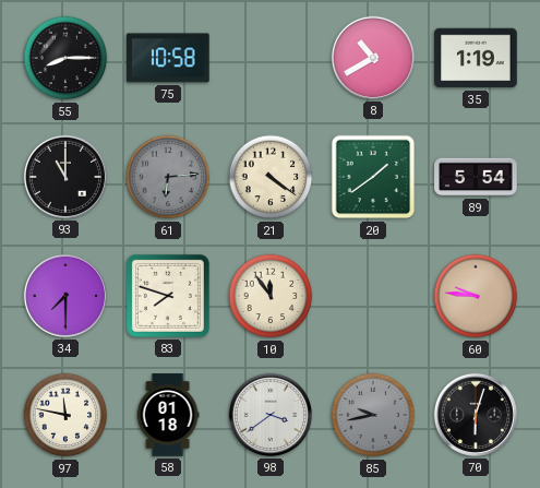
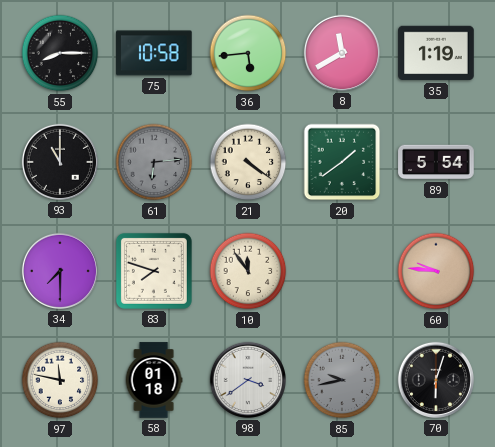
36: none -> 5:44 (248, 53)
8: 10:40 -> 11:40 (342, 53)
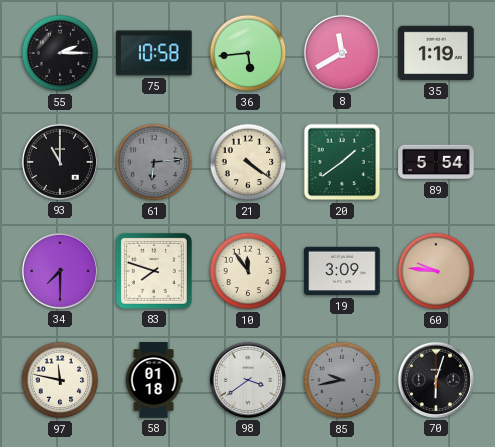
55: 8:15 -> 2:15 (60, 53)
19: none -> 3:09 (342, 271)
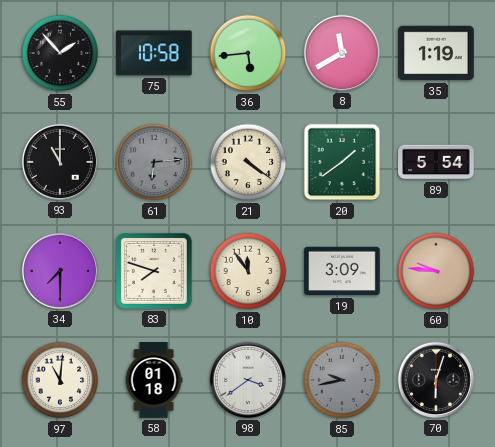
55: 2:15 -> 1:53 (60, 53)
97: 11:47 -> 11:01 (60, 380)
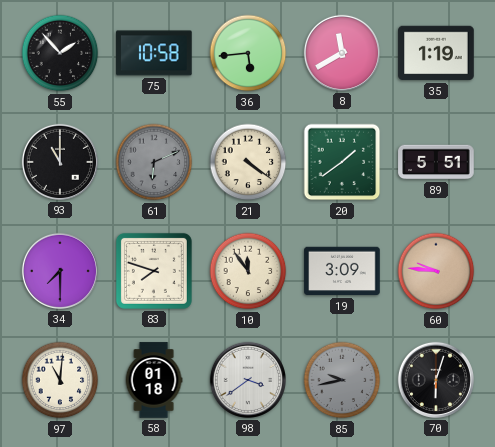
61: 6:14 -> 6:11 (154, 162)
89: 5:54 -> 5:51 (436, 162)
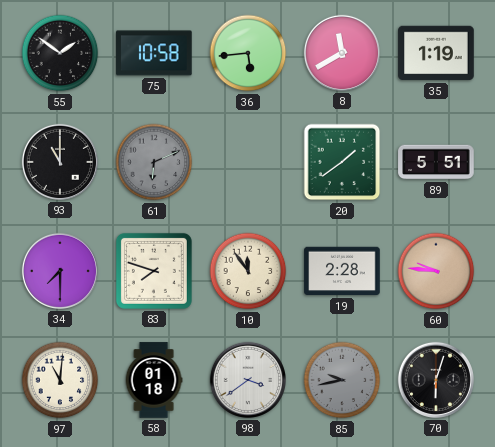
55: 1:53 -> 1:51 (60, 53)
21: 4:21 -> none (248, 162)
19: 3:09 -> 2:28 (342, 271)
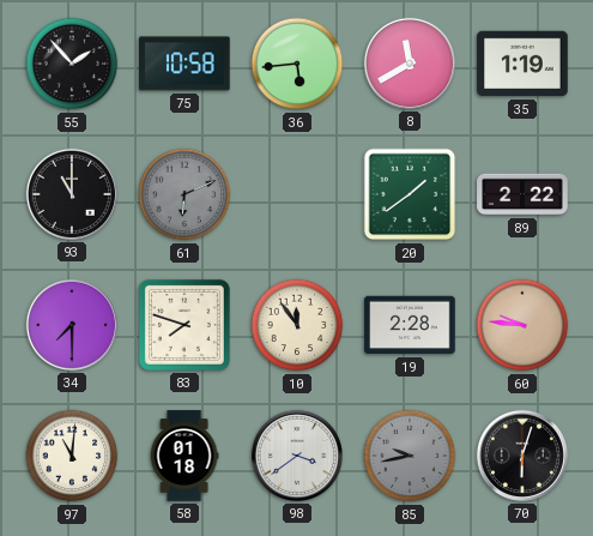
55: 1:51 -> 1:53 (72, 64)
89: 5:51 -> 2:22 (522, 194)
